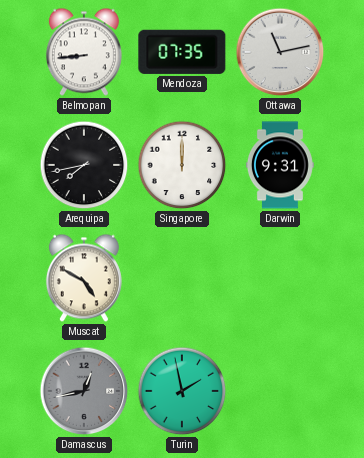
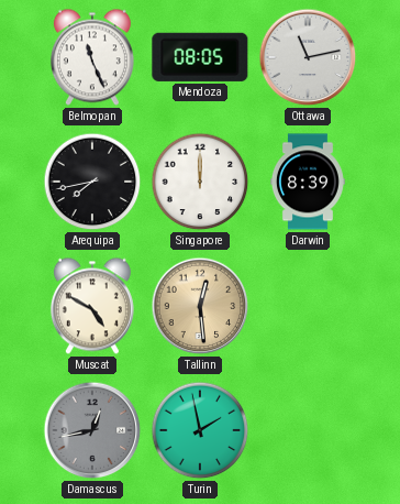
Belmopan: 8:44 -> 11:26 (92, 57)
Mendoza: 07:35 -> 08:05 (200, 57)
Darwin: 9:31 -> 8:39 (308, 182)
Tallinn: none -> 12:29 (200, 306)
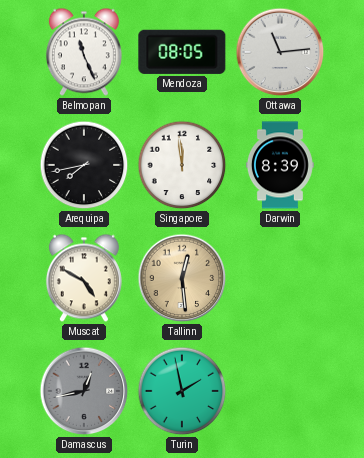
Ottawa: 11:13 -> 11:14 (280, 52)
Singapore: 12:00 -> 11:59 (182, 165)
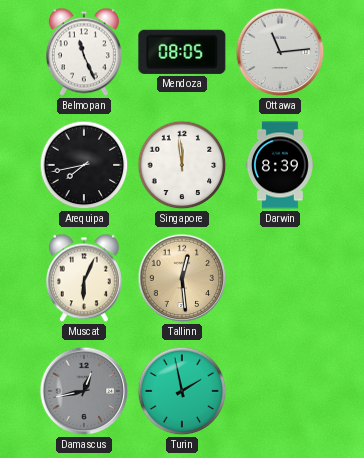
Muscat: 4:50 -> 6:04 (84, 278)
